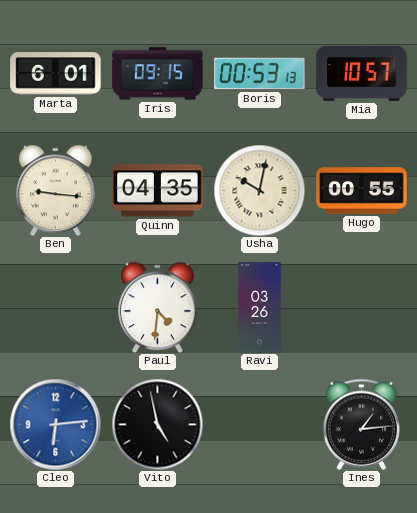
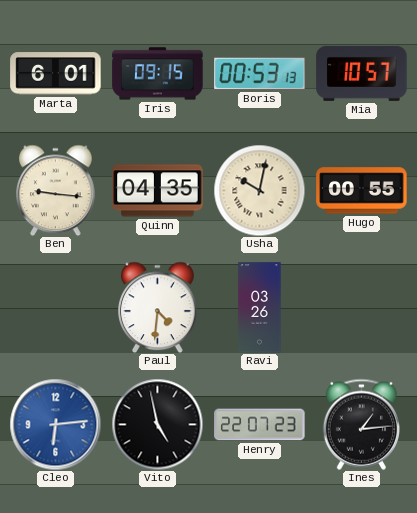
Henry: none -> 22:07 (260, 425)
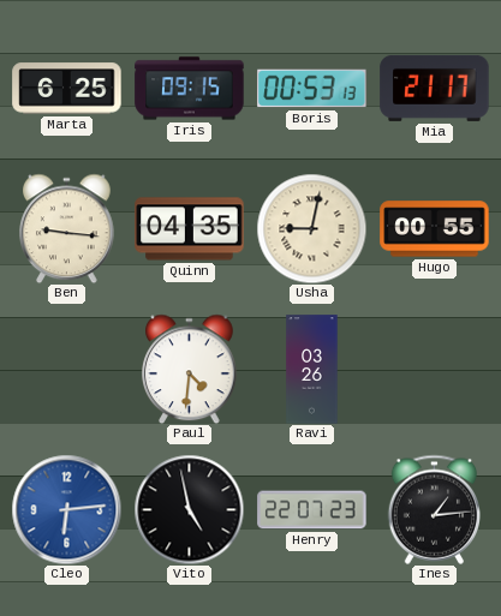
Marta: 6:01 -> 6:25 (67, 89)
Mia: 10:57 -> 21:17 (435, 88)
Usha: 10:02 -> 9:02 (311, 228)
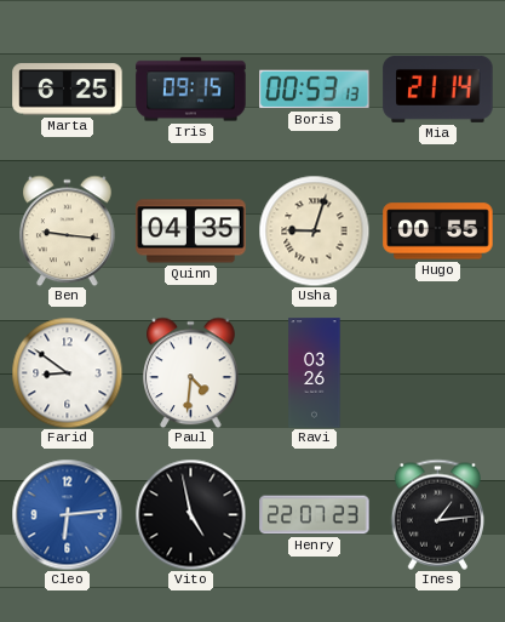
Mia: 21:17 -> 21:14 (438, 89)
Usha: 9:02 -> 9:03 (314, 230)
Farid: none -> 8:51 (67, 372)
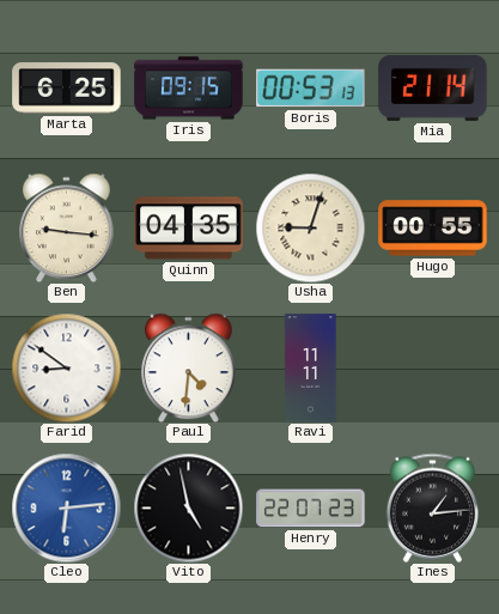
Ravi: 03:26 -> 11:11 (311, 369)
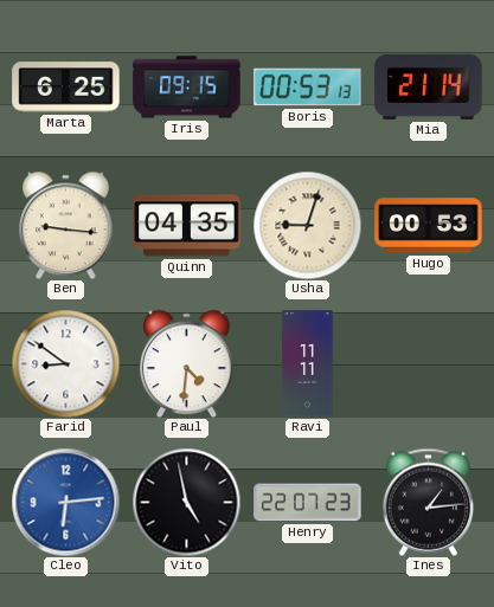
Hugo: 00:55 -> 00:53 (429, 226)
